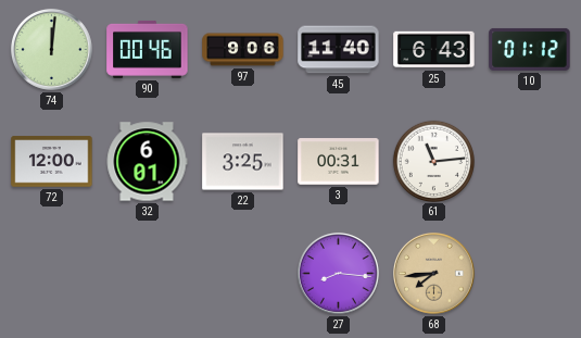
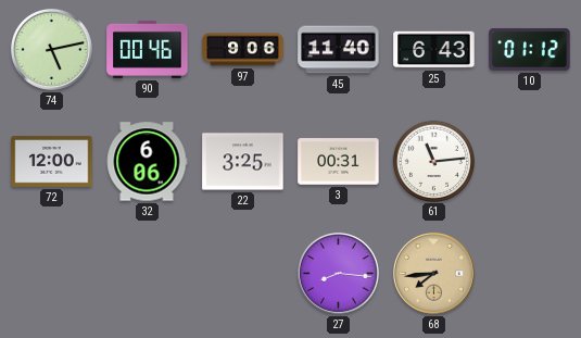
74: 12:01 -> 5:13 (52, 50)
32: 6:01 -> 6:06 (147, 162)
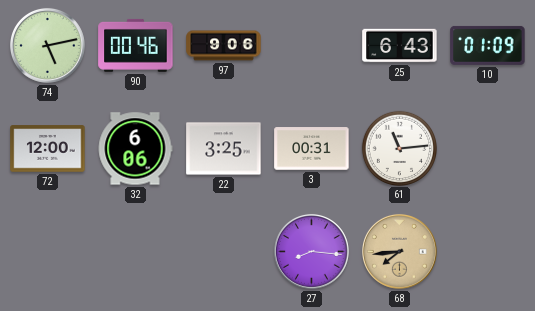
45: 11:40 -> none (339, 50)
10: 01:12 -> 01:09 (488, 45)
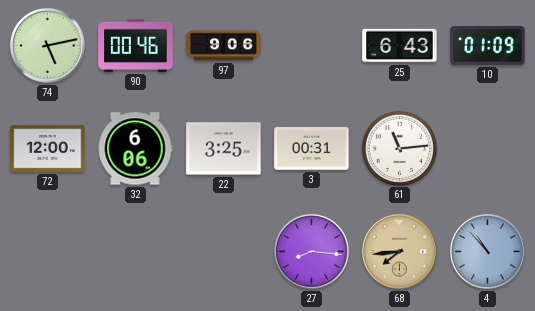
4: none -> 10:53 (488, 252)
